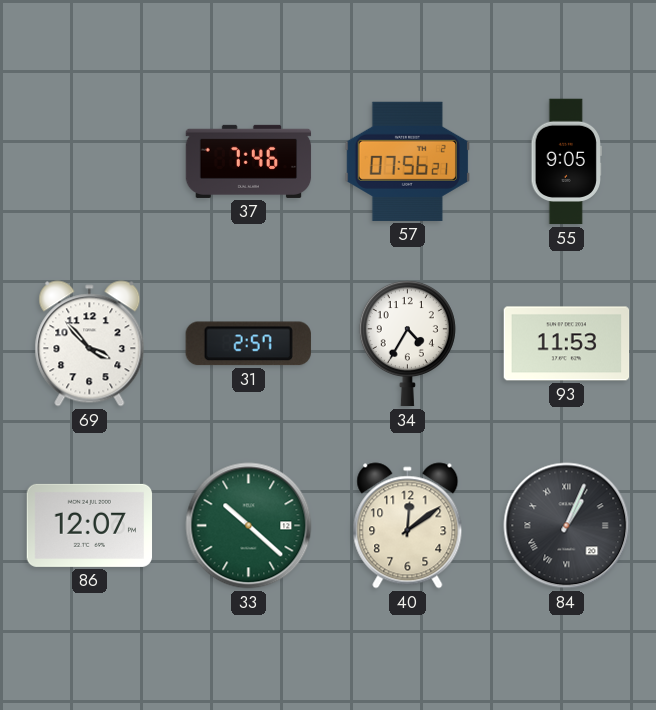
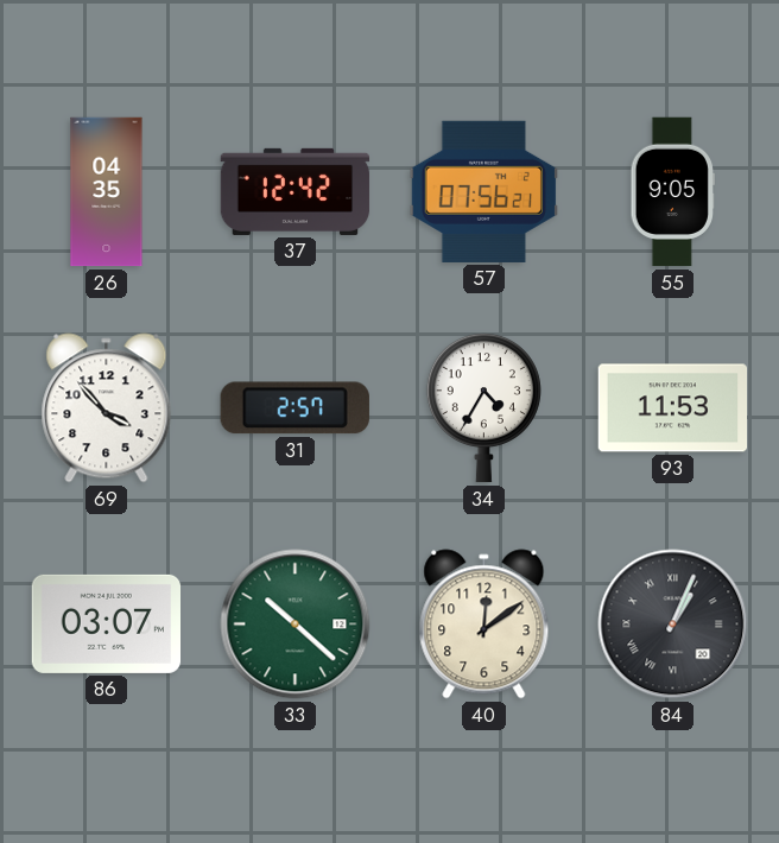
26: none -> 04:35 (107, 192)
37: 7:46 -> 12:42 (296, 191)
86: 12:07 -> 03:07 (107, 623)
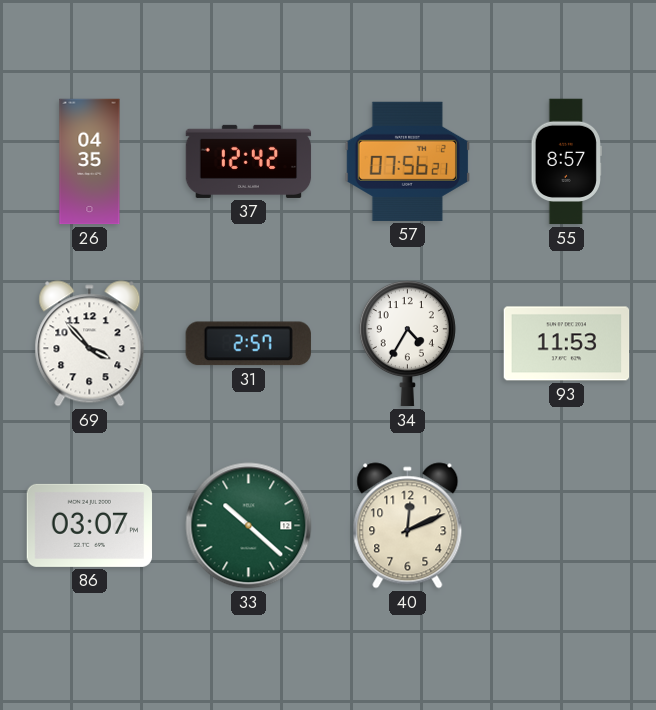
55: 9:05 -> 8:57 (566, 162)
40: 12:09 -> 12:11 (408, 526)
84: 1:04 -> none (673, 625)
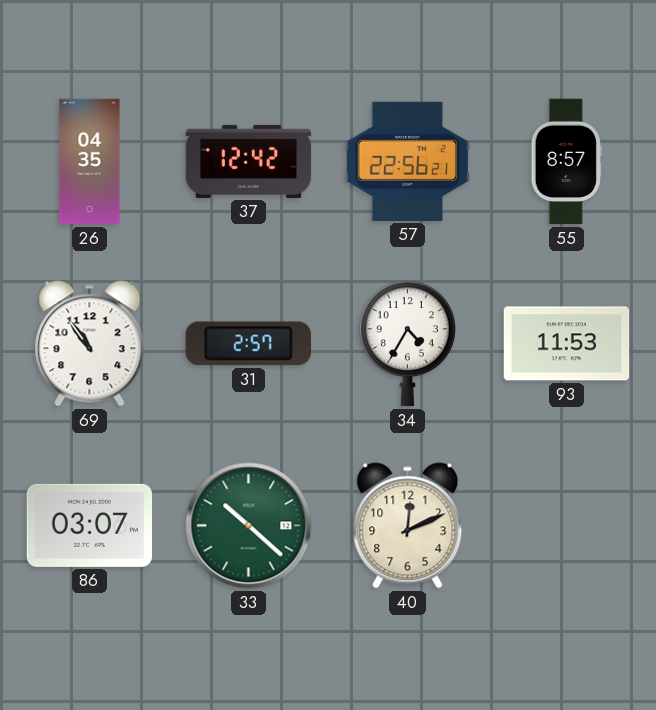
57: 07:56 -> 22:56 (408, 161)
69: 3:53 -> 10:54 (90, 344)
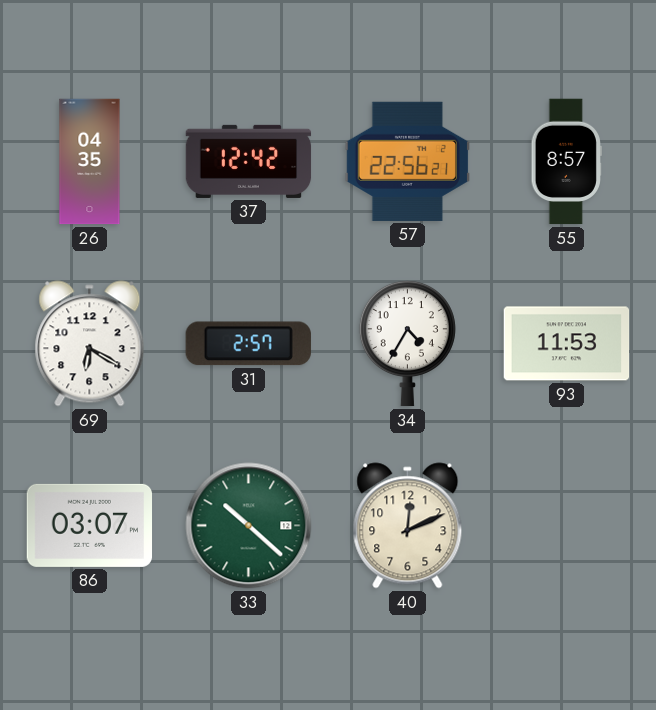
69: 10:54 -> 6:20 (90, 344)
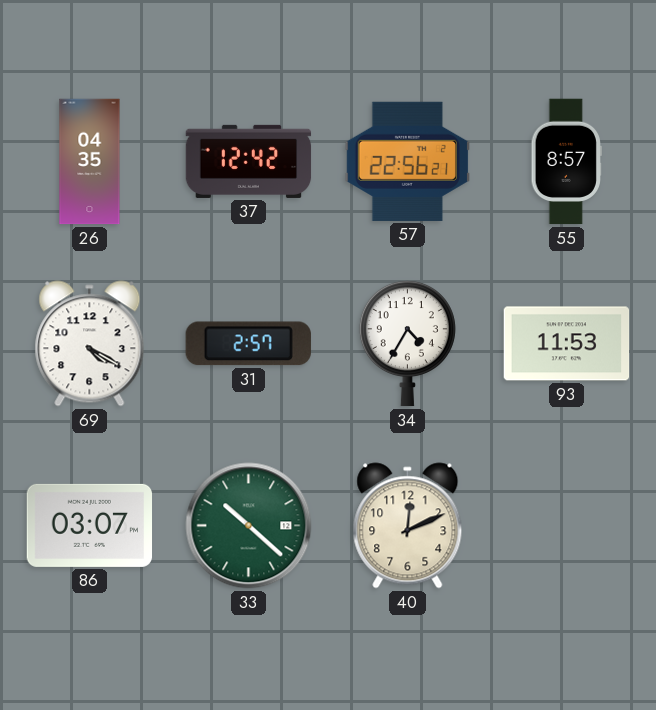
69: 6:20 -> 4:20 (90, 344)
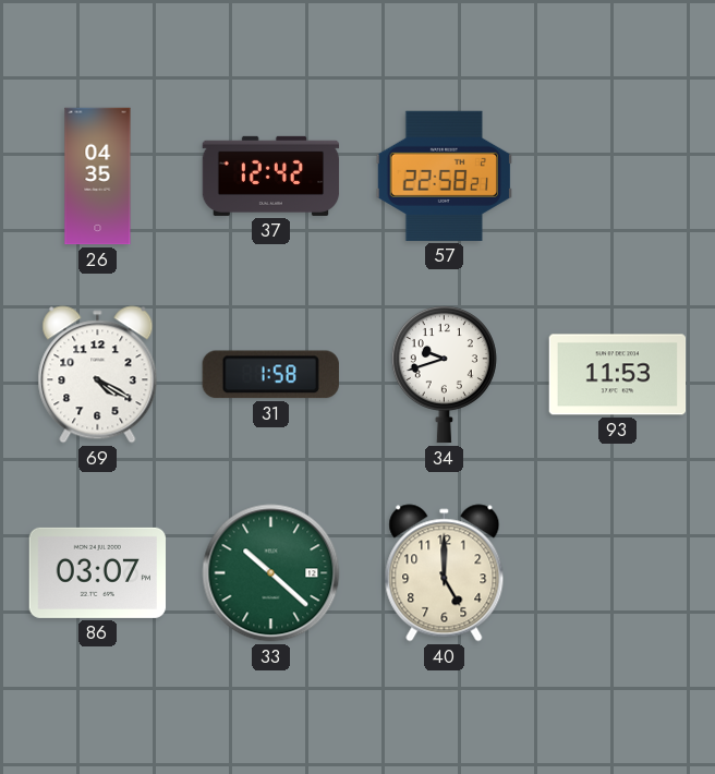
57: 22:56 -> 22:58 (445, 176)
55: 8:57 -> none (566, 162)
31: 2:57 -> 1:58 (270, 375)
34: 4:35 -> 9:42 (444, 374)
40: 12:11 -> 5:00 (445, 573)
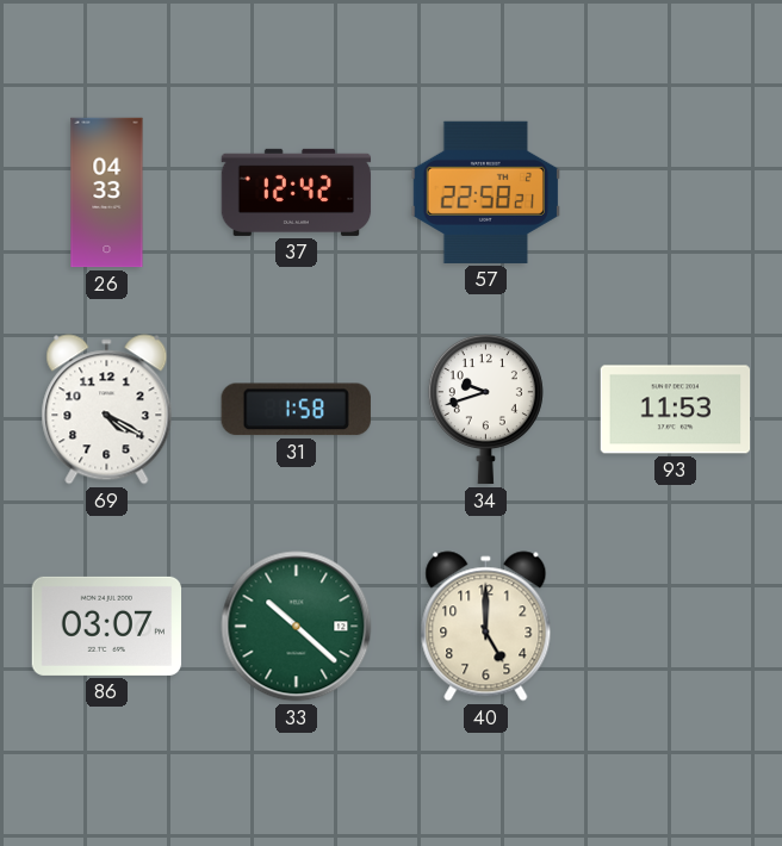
26: 04:35 -> 04:33 (107, 193)
